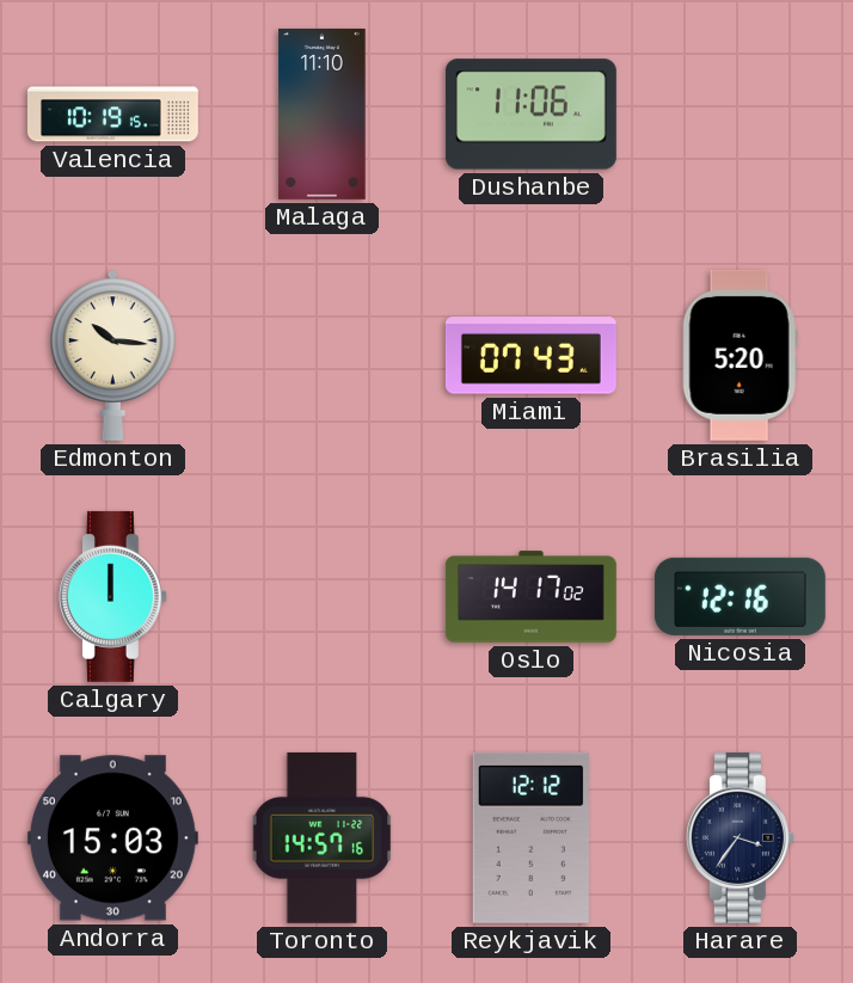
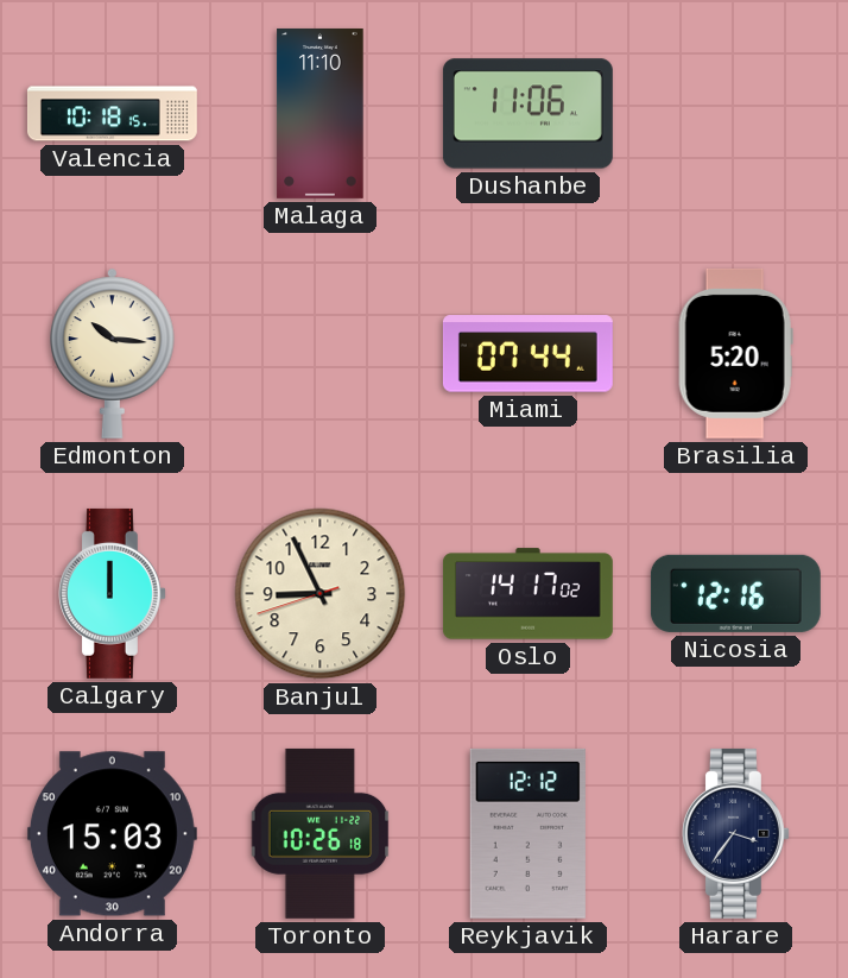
Valencia: 10:19 -> 10:18 (112, 114)
Miami: 07:43 -> 07:44 (527, 354)
Banjul: none -> 8:55 (321, 594)
Toronto: 14:57 -> 10:26 (321, 833)
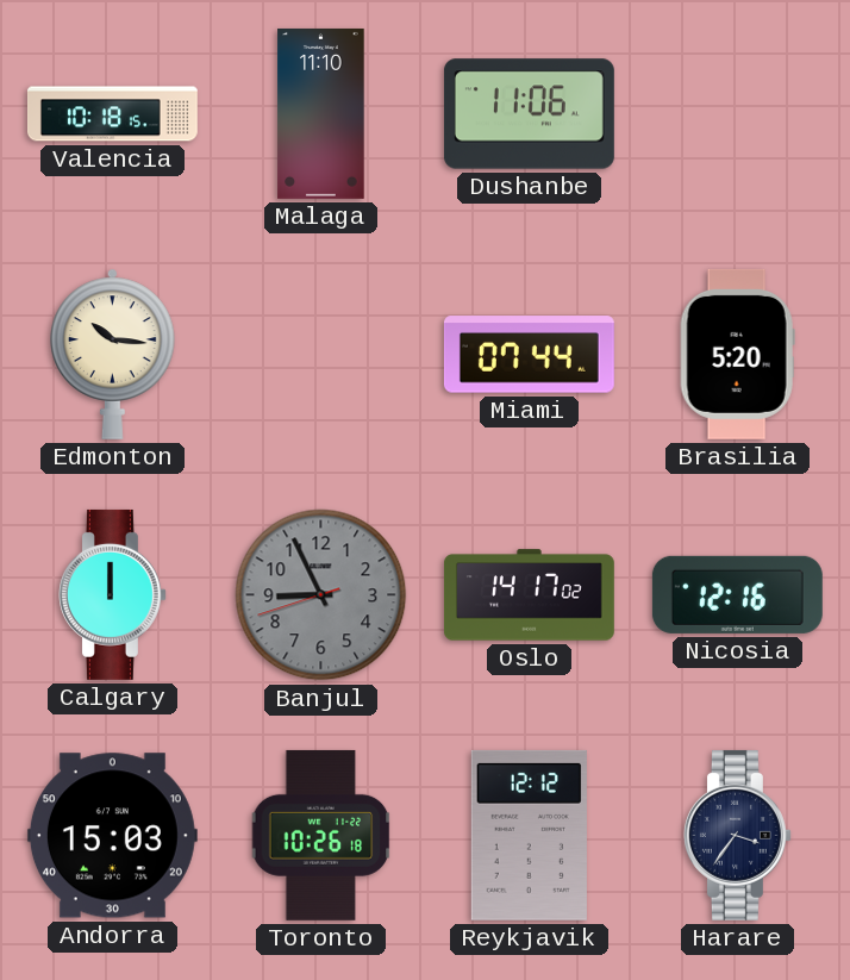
Banjul dial: cream -> grey (321, 595)
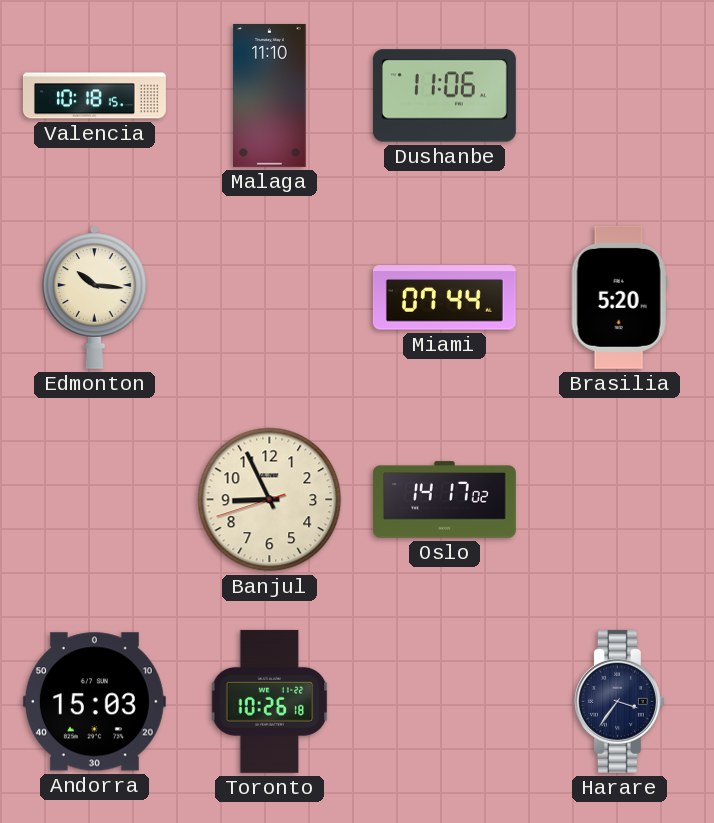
Calgary: 12:00 -> none (112, 594)
Banjul dial: grey -> cream (270, 500)
Nicosia: 12:16 -> none (737, 594)
Reykjavik: 12:12 -> none (529, 835)
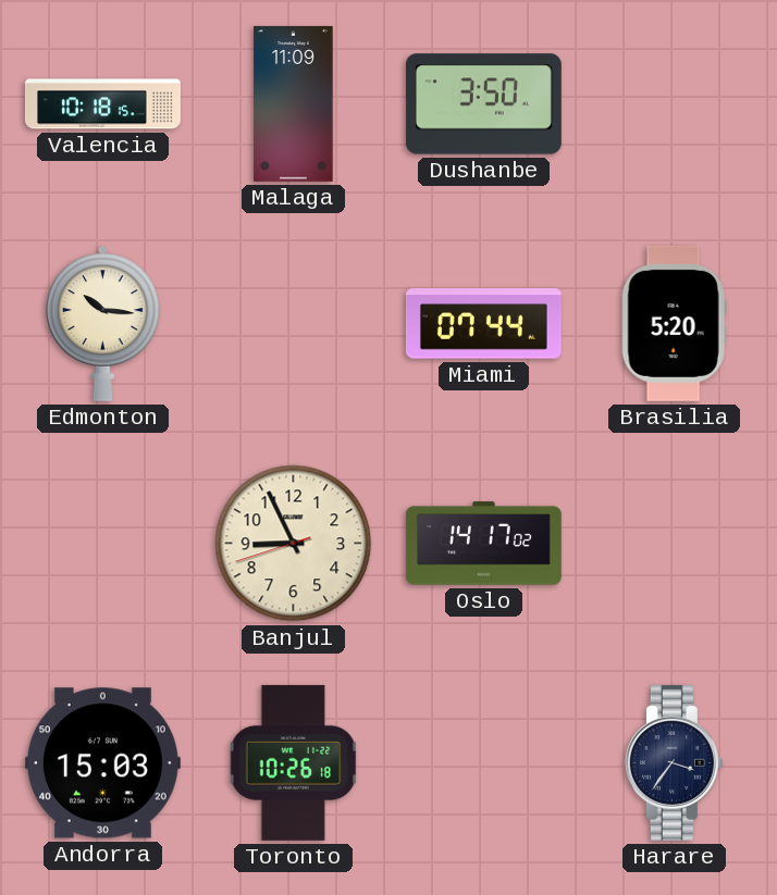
Malaga: 11:10 -> 11:09 (294, 103)
Dushanbe: 11:06 -> 3:50 (483, 104)
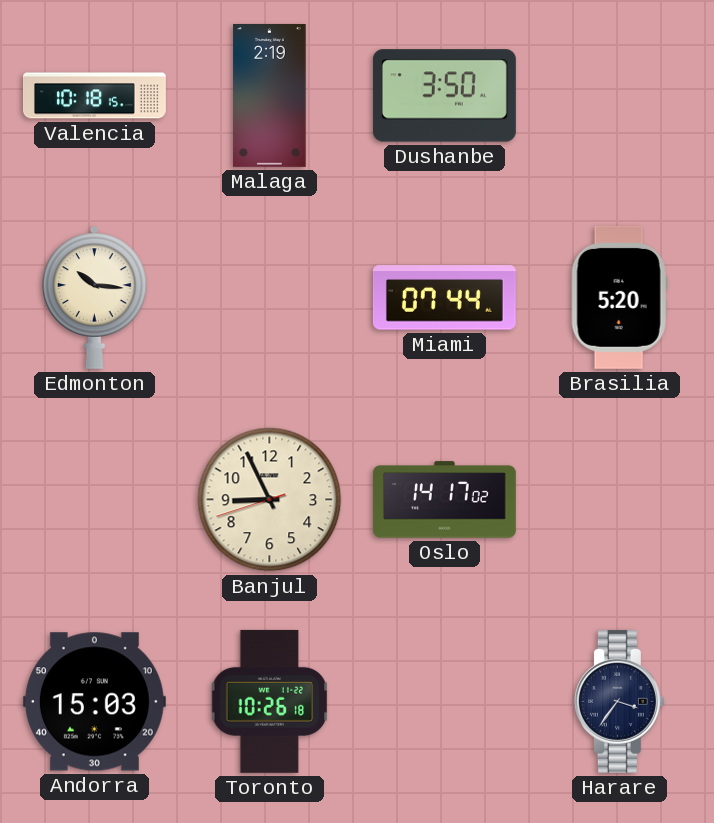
Malaga: 11:09 -> 2:19 (270, 95)
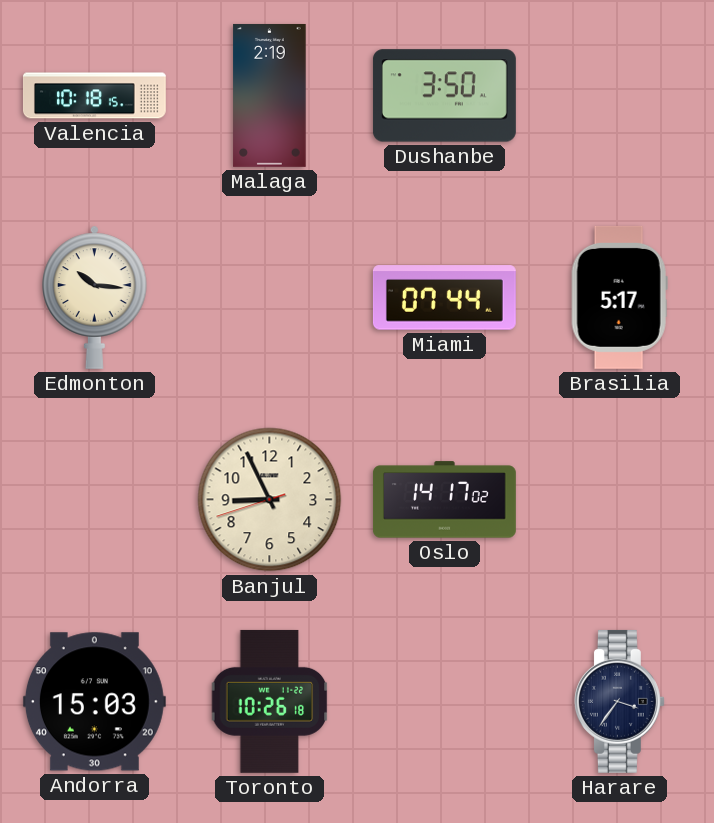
Brasilia: 5:20 -> 5:17 (619, 297)
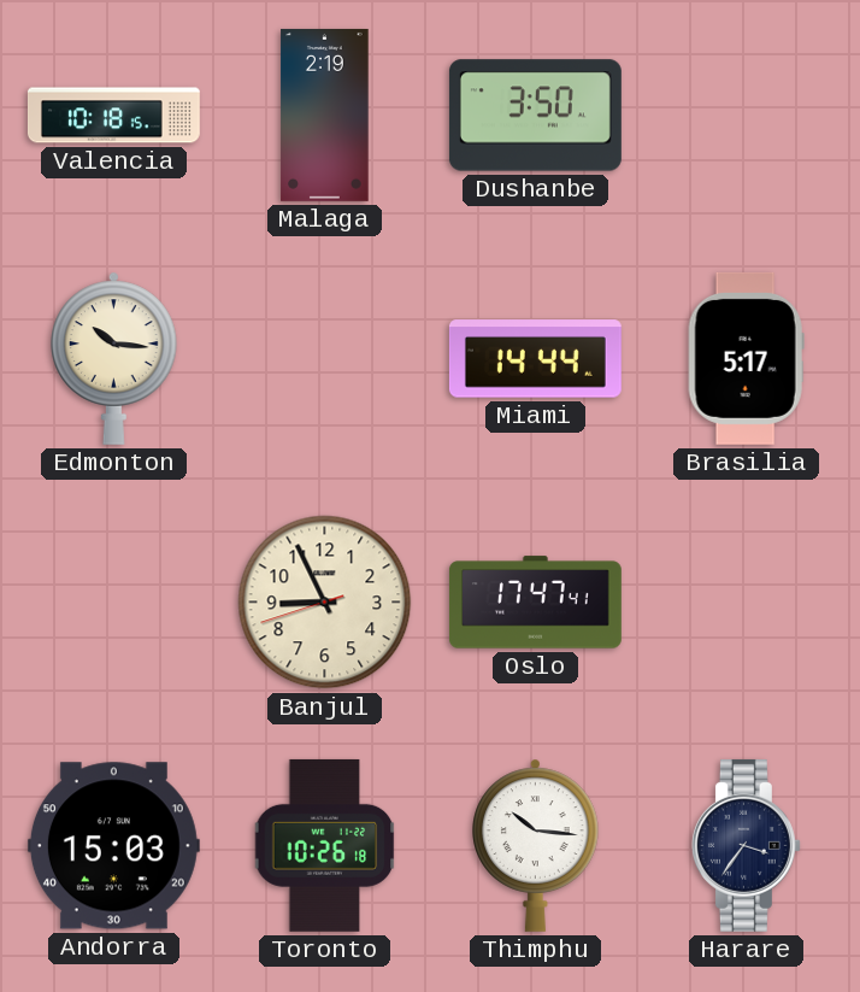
Miami: 07:44 -> 14:44 (535, 359)
Oslo: 14:17 -> 17:47 (535, 603)
Thimphu: none -> 10:16 (536, 845)
